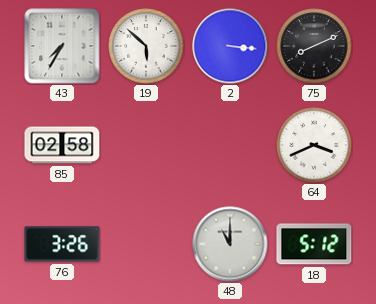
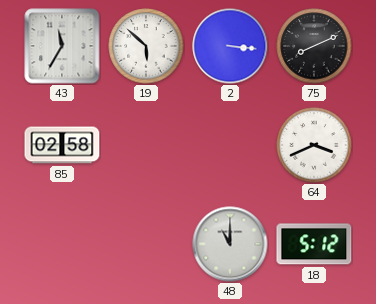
43: 7:35 -> 11:35 (62, 46)
76: 3:26 -> none (62, 244)
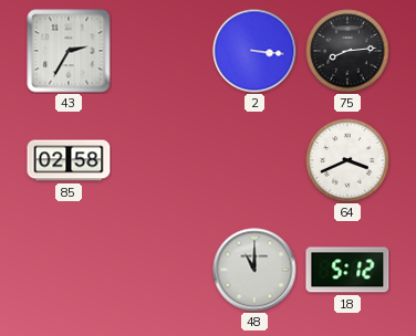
43: 11:35 -> 2:35 (69, 51)
19: 5:52 -> none (146, 46)
75: 8:11 -> 8:14 (347, 51)
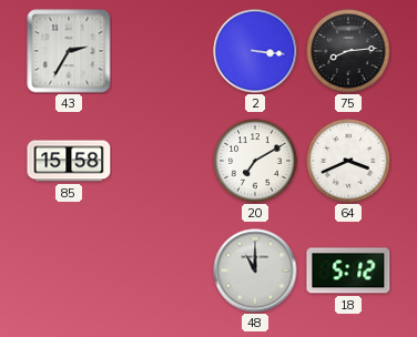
85: 02:58 -> 15:58 (69, 161)
20: none -> 7:10 (255, 161)
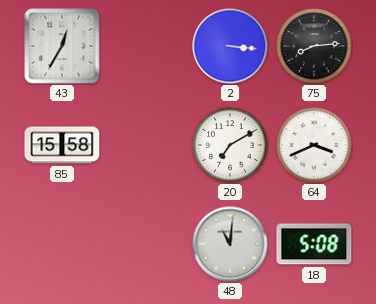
43: 2:35 -> 12:35 (62, 46)
48: 11:00 -> 11:01 (230, 244)
18: 5:12 -> 5:08 (314, 244)
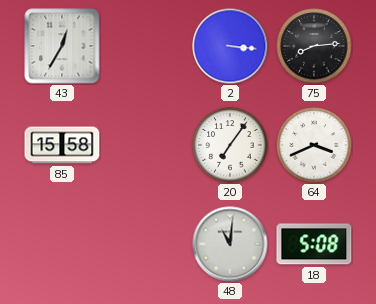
20: 7:10 -> 7:06 (230, 145)
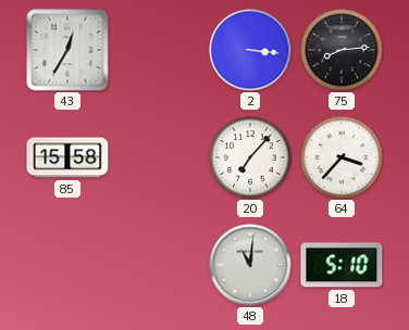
20: 7:06 -> 7:07 (250, 157)
64: 3:41 -> 3:37 (342, 157)
18: 5:08 -> 5:10 (342, 265)
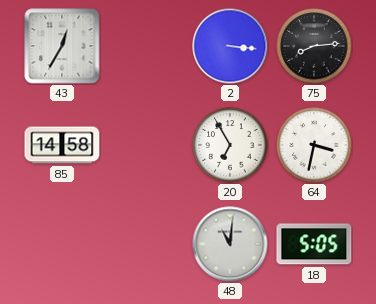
85: 15:58 -> 14:58 (62, 145)
20: 7:07 -> 6:55 (230, 145)
64: 3:37 -> 3:32 (314, 145)
18: 5:10 -> 5:05 (314, 244)
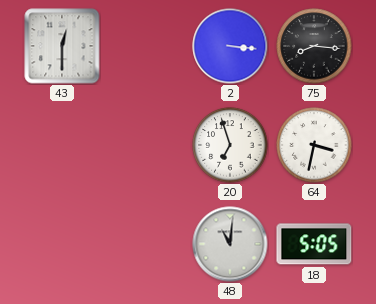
43: 12:35 -> 12:30 (62, 46)
75: 8:14 -> 8:16 (314, 46)
85: 14:58 -> none (62, 145)
20: 6:55 -> 6:57 (230, 145)
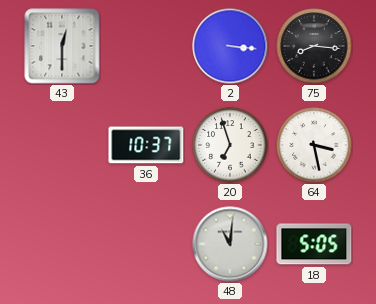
36: none -> 10:37 (146, 145)
64: 3:32 -> 3:28 (314, 145)
